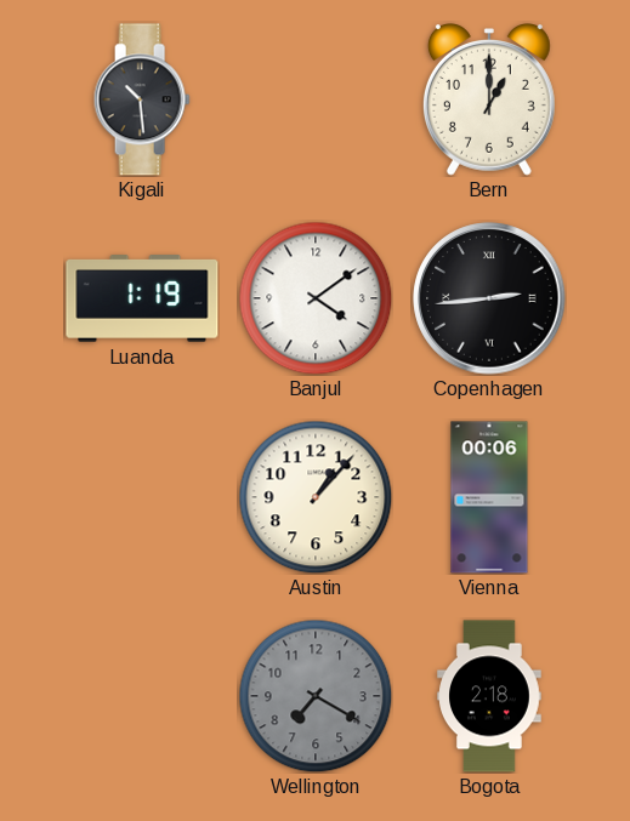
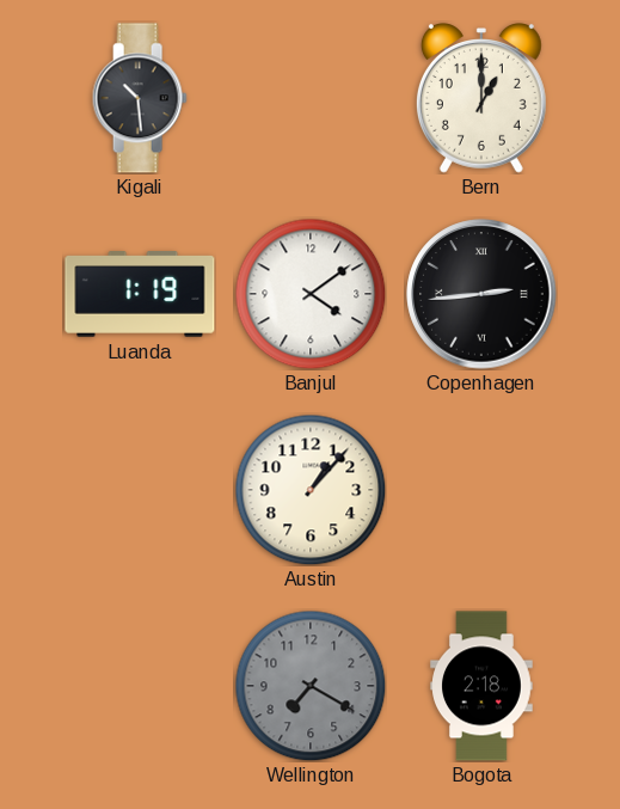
Vienna: 00:06 -> none (489, 497)
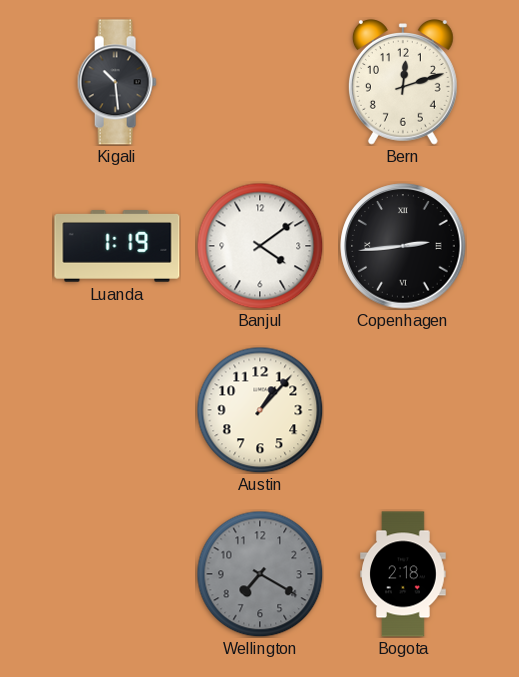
Bern: 1:00 -> 12:12 (403, 83)
